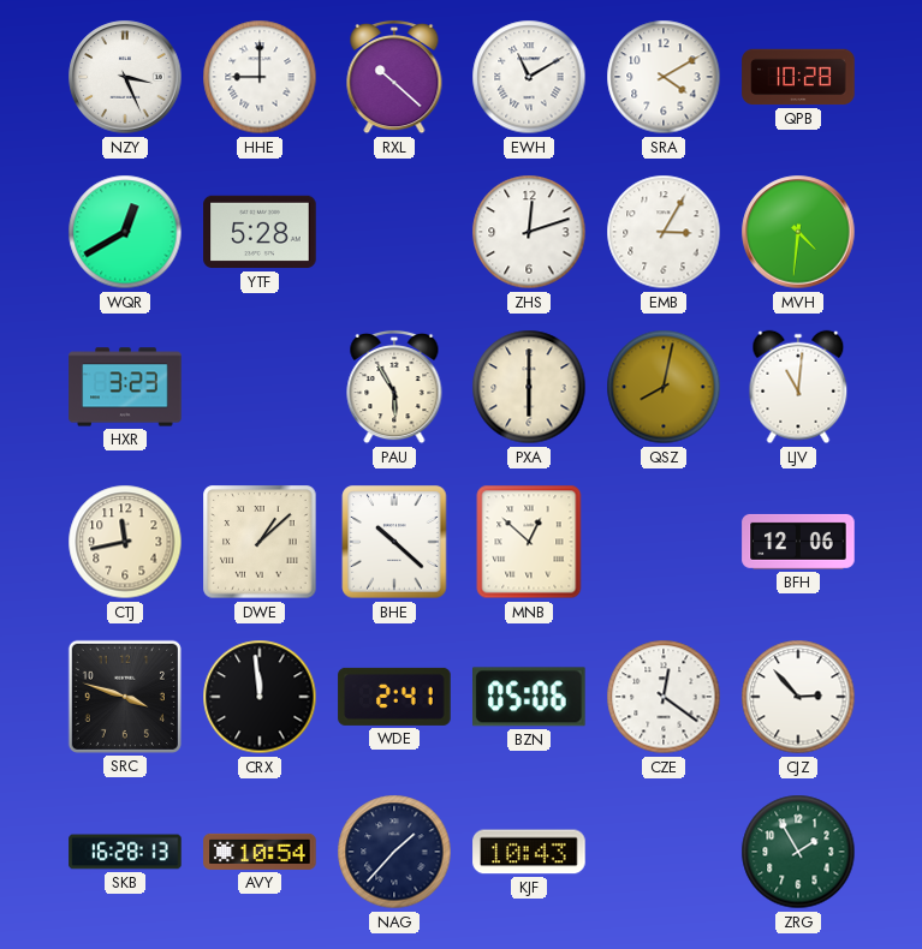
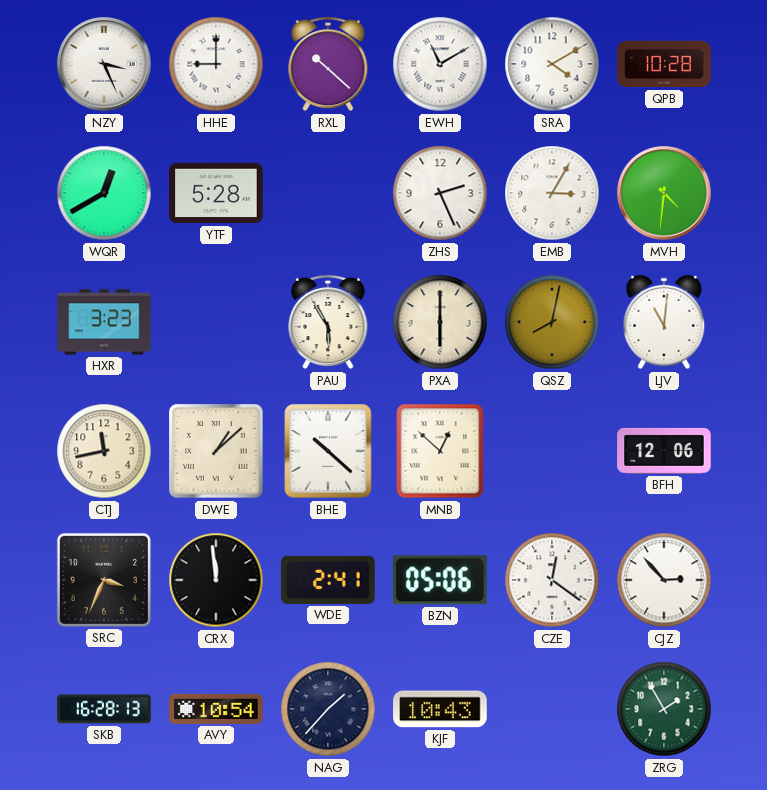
ZHS: 12:12 -> 2:26 (440, 193)
SRC: 3:48 -> 3:34 (104, 580)
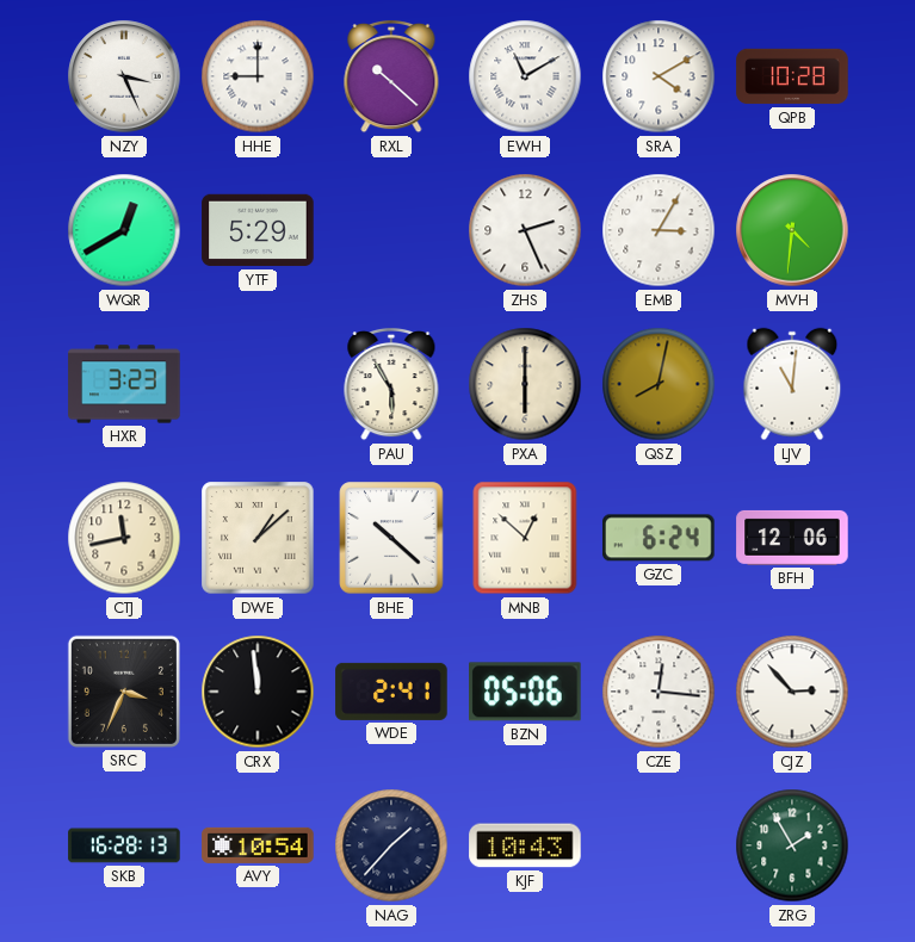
YTF: 5:28 -> 5:29 (258, 230)
GZC: none -> 6:24 (659, 538)
CZE: 12:21 -> 12:16 (659, 692)
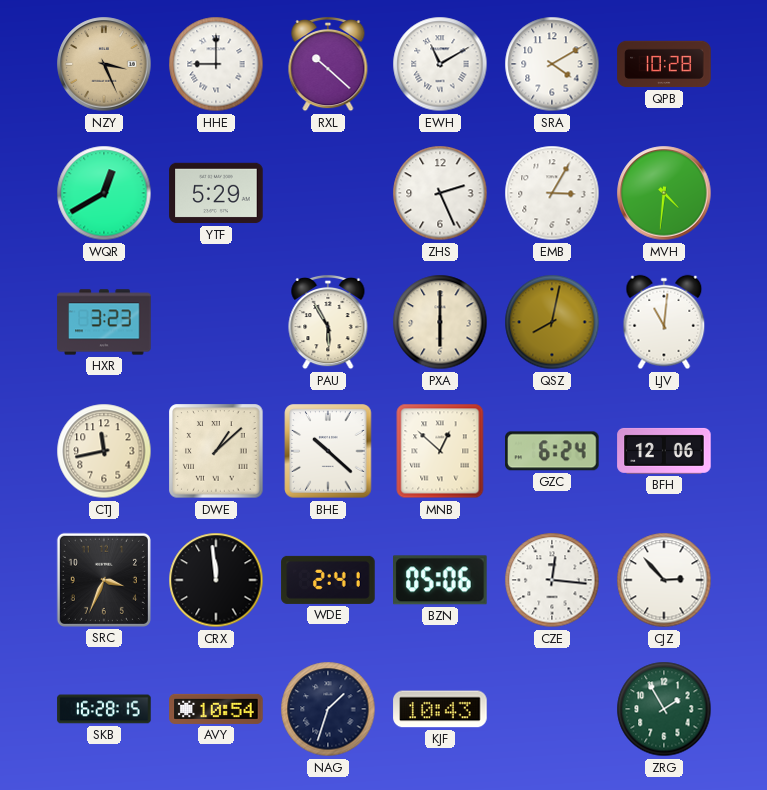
NZY dial: white -> champagne (104, 64)
SKB: 16:28:13 -> 16:28:15 (104, 709)
NAG: 1:37 -> 1:33 (328, 709)
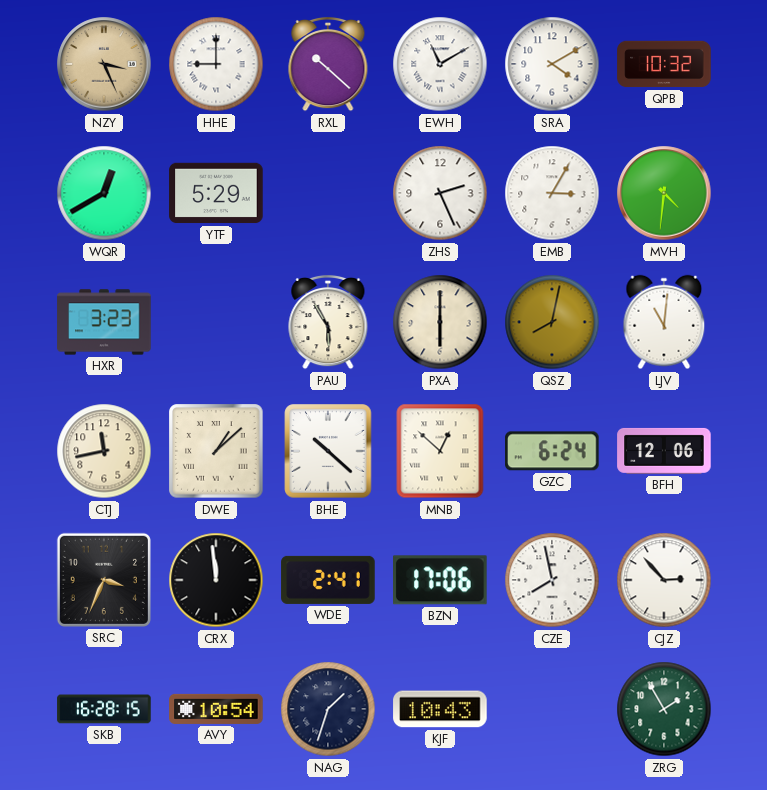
QPB: 10:28 -> 10:32 (664, 64)
BZN: 05:06 -> 17:06 (441, 580)
CZE: 12:16 -> 7:58 (552, 580)
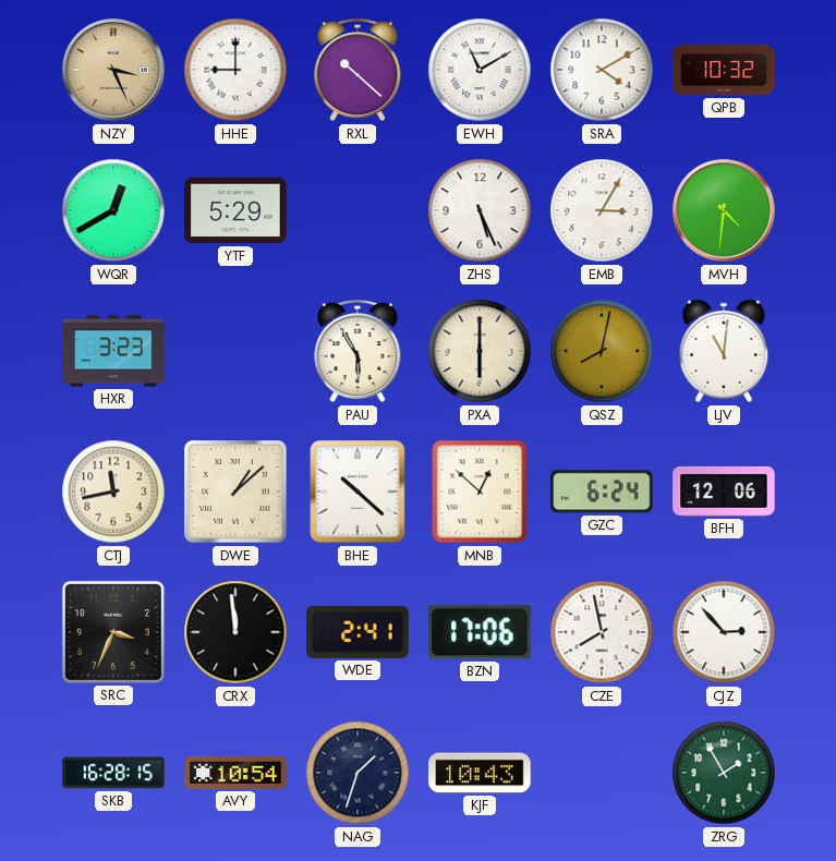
ZHS: 2:26 -> 5:26 (480, 210)
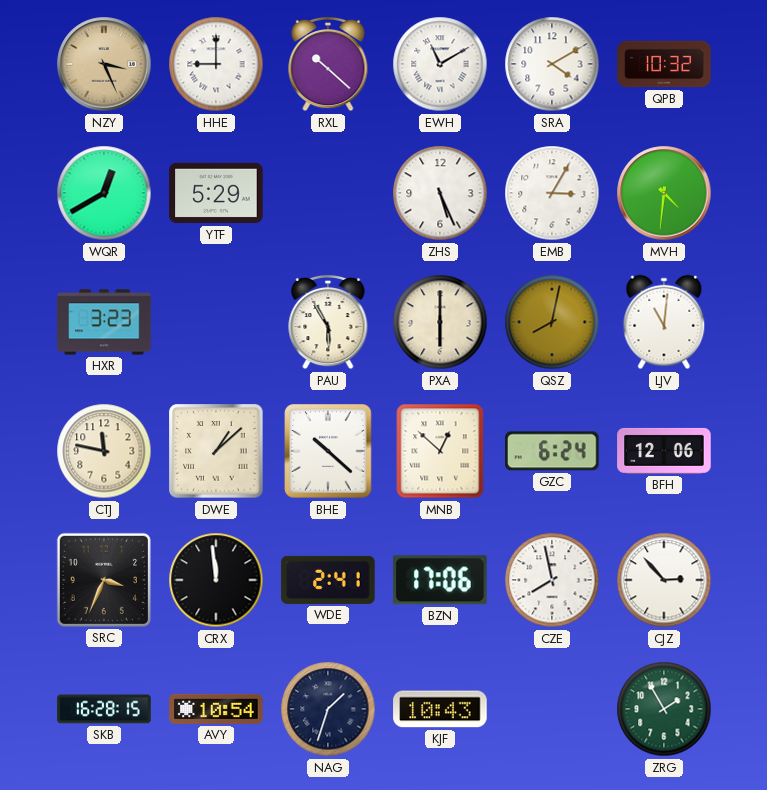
CTJ: 11:43 -> 11:47 (104, 451)
